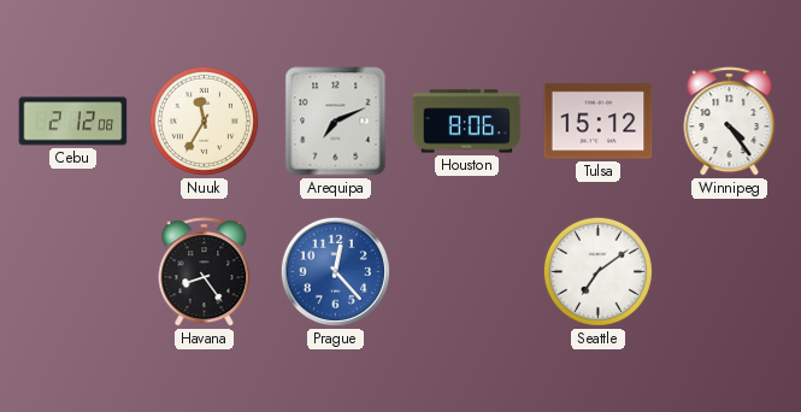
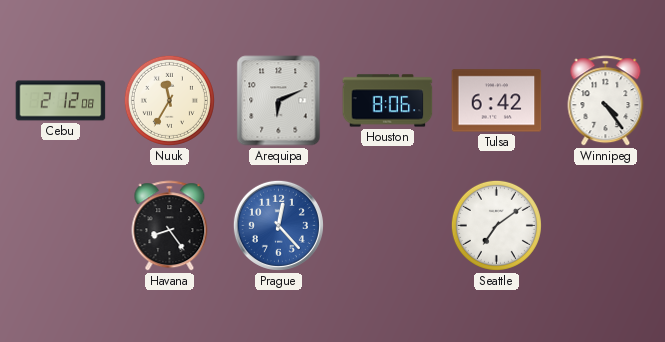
Arequipa: 7:11 -> 6:11 (279, 101)
Tulsa: 15:12 -> 6:42 (497, 101)
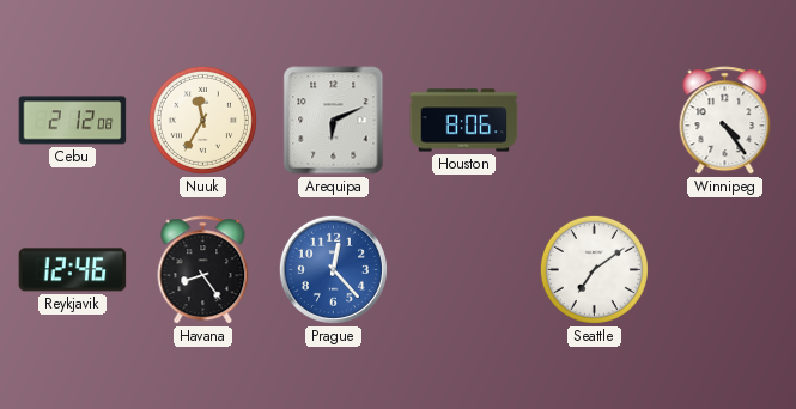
Tulsa: 6:42 -> none (497, 101)
Reykjavik: none -> 12:46 (73, 270)
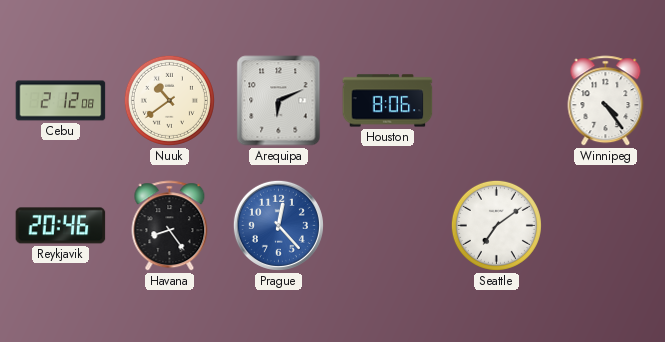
Nuuk: 11:35 -> 10:39 (169, 100)
Reykjavik: 12:46 -> 20:46 (61, 226)
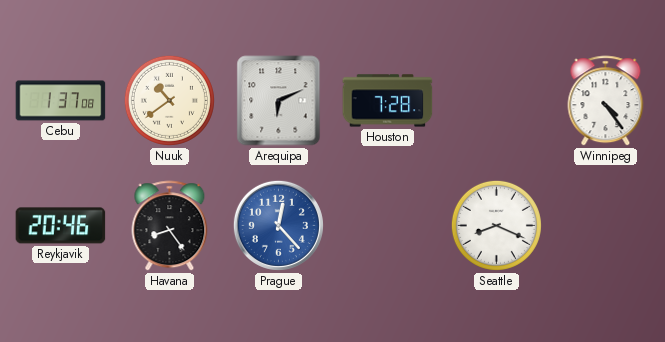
Cebu: 2:12 -> 1:37 (61, 101)
Houston: 8:06 -> 7:28 (388, 101)
Seattle: 7:09 -> 8:19 (496, 225)
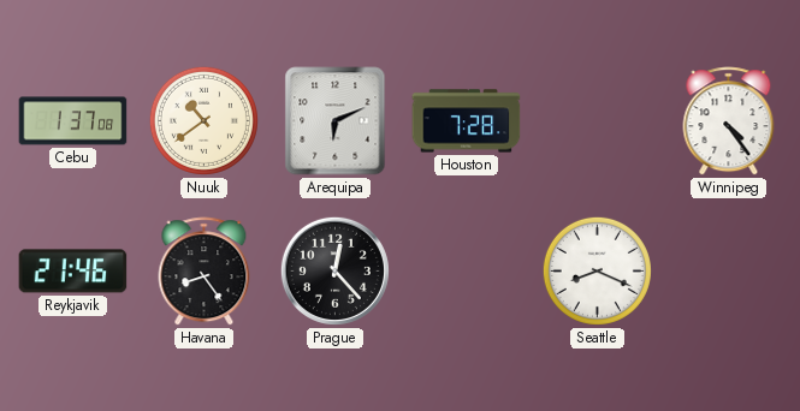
Reykjavik: 20:46 -> 21:46 (73, 272)
Prague dial: blue -> black (334, 270)
